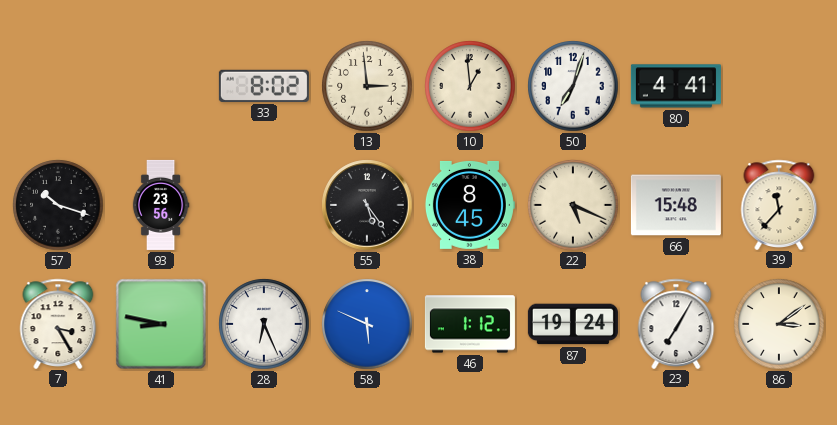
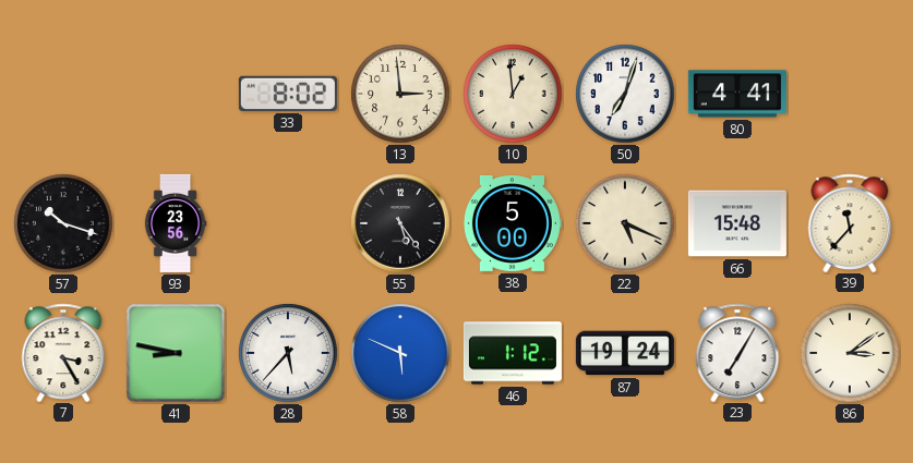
38: 8:45 -> 5:00 (512, 223)
28: 6:26 -> 5:37 (288, 353)
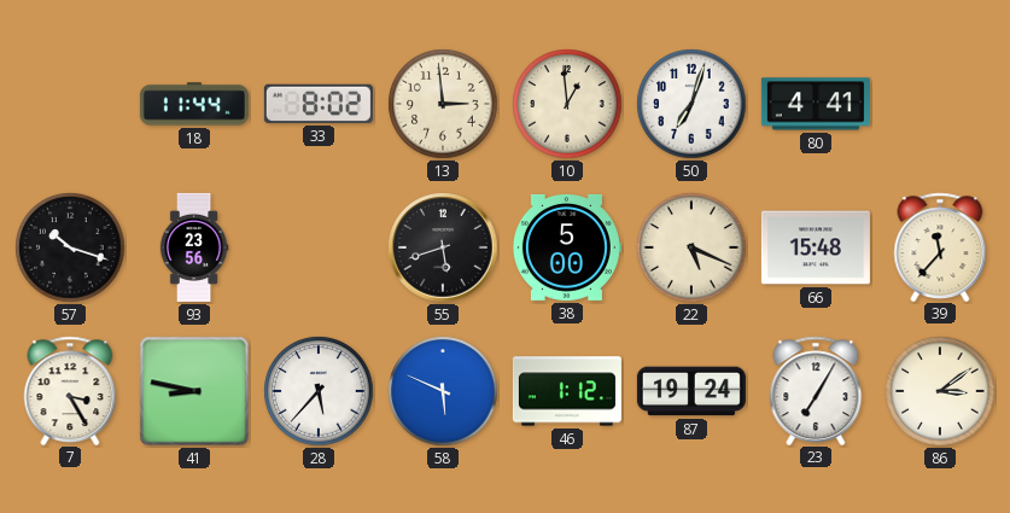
18: none -> 11:44 (194, 104)
55: 5:24 -> 5:42 (443, 247)
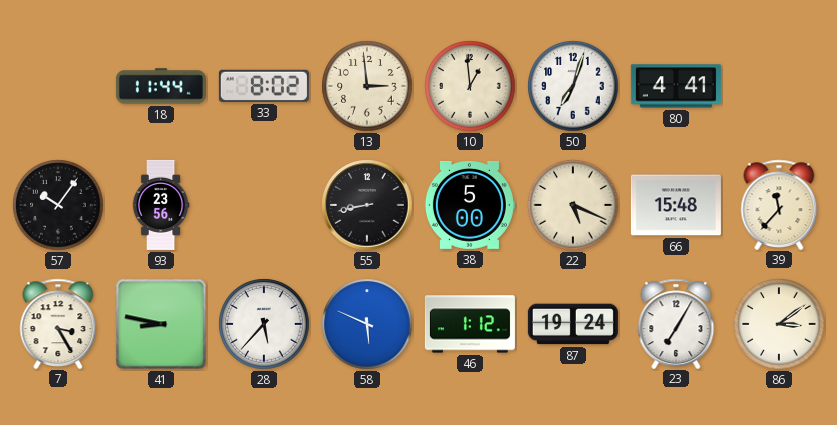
57: 10:18 -> 10:06 (58, 205)
55: 5:42 -> 8:43 (367, 205)
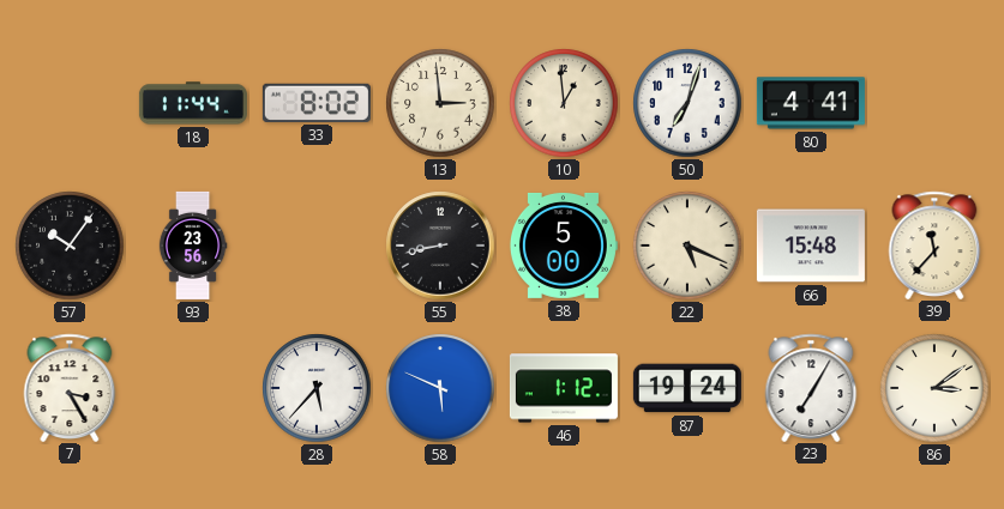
41: 8:47 -> none (161, 324)
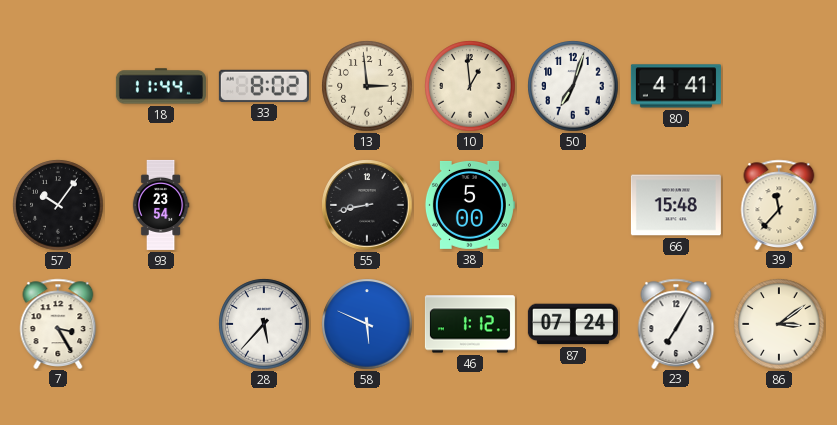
93: 23:56 -> 23:54 (161, 205)
22: 5:19 -> none (687, 246)
87: 19:24 -> 07:24 (573, 324)
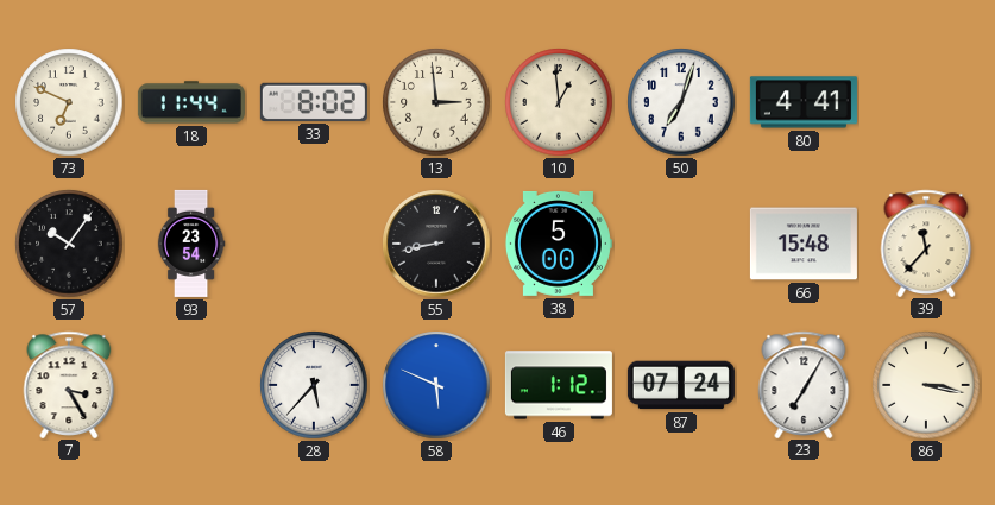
73: none -> 6:49 (69, 102)
86: 3:09 -> 3:17 (926, 385)
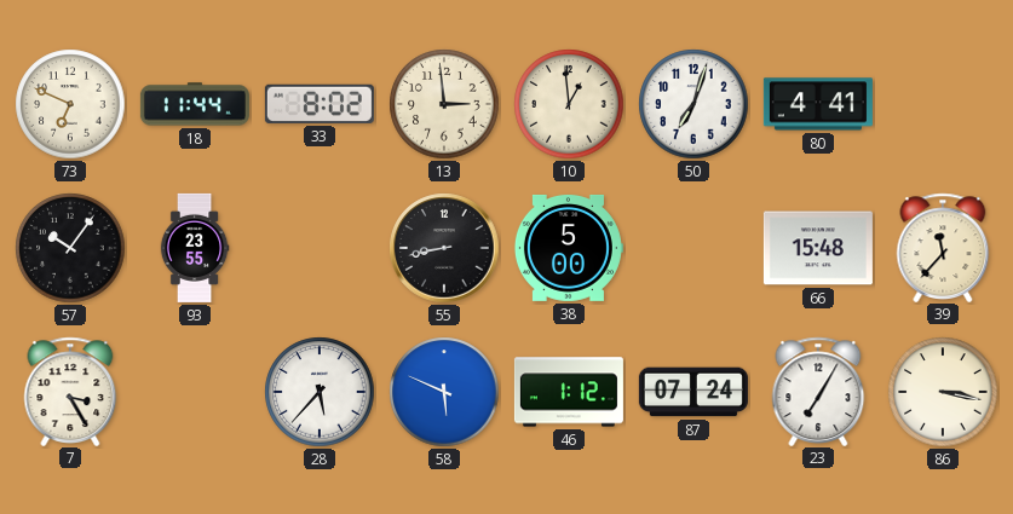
93: 23:54 -> 23:55 (195, 248)
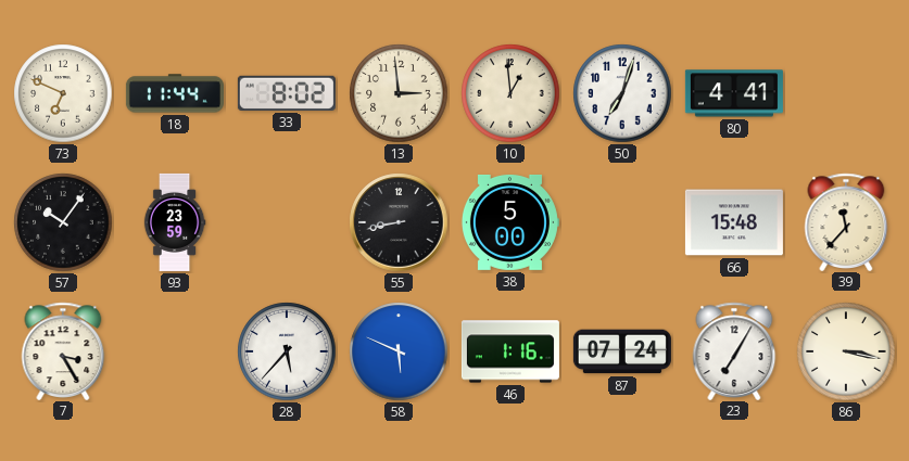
93: 23:55 -> 23:59 (175, 222)
46: 1:12 -> 1:16 (510, 351)
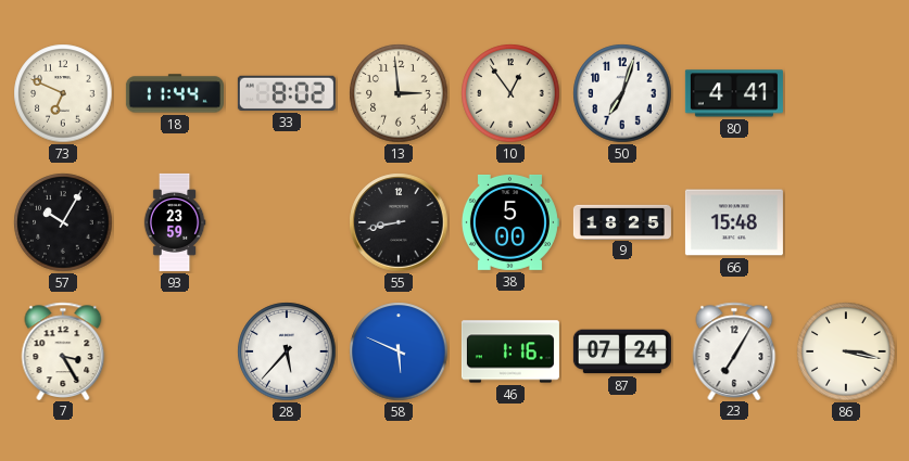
10: 12:59 -> 12:54 (510, 93)
57: 10:06 -> 10:05 (63, 222)
9: none -> 18:25 (622, 221)
39: 11:37 -> none (846, 221)
